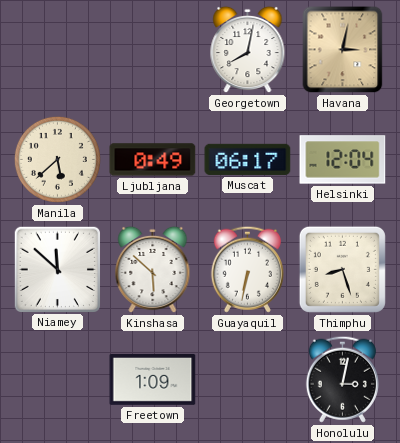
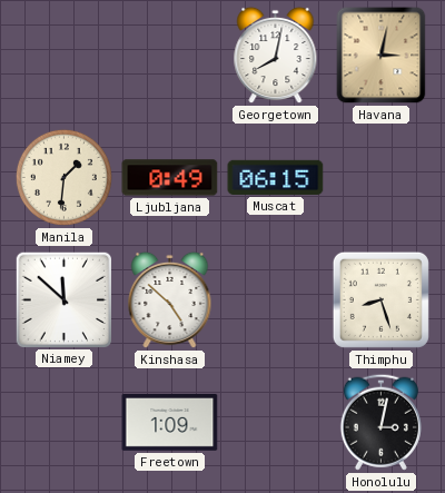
Manila: 5:38 -> 1:31 (63, 177)
Muscat: 06:17 -> 06:15 (276, 177)
Helsinki: 12:04 -> none (343, 160)
Kinshasa: 5:52 -> 4:52 (170, 300)
Guayaquil: 6:32 -> none (247, 269)
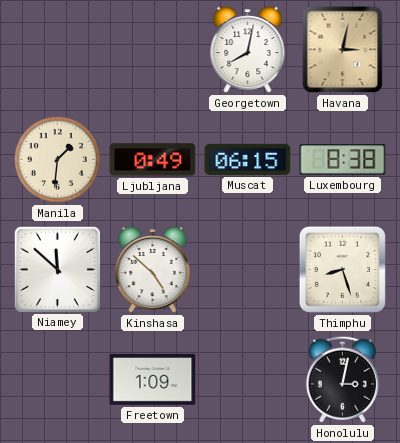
Luxembourg: none -> 8:38 (343, 160)
